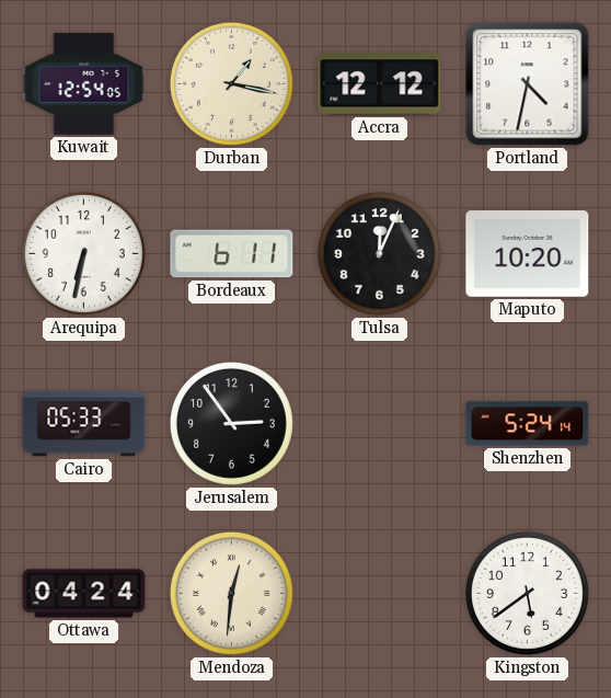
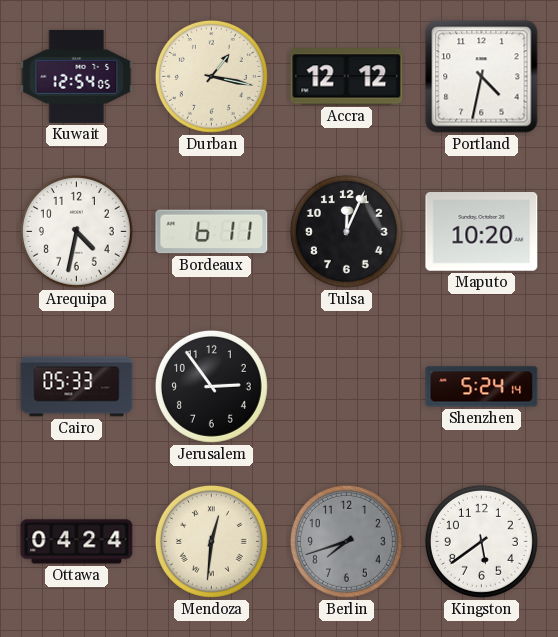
Arequipa: 6:32 -> 4:32 (76, 231)
Berlin: none -> 7:42 (346, 541)
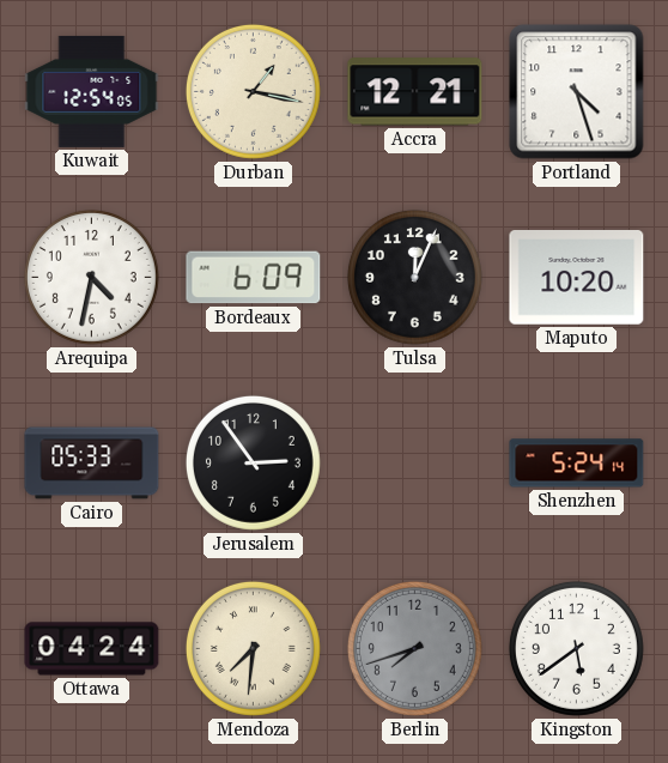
Accra: 12:12 -> 12:21 (415, 92)
Portland: 4:32 -> 4:27 (577, 92)
Bordeaux: 6:11 -> 6:09 (254, 278)
Mendoza: 12:31 -> 7:31 (253, 648)
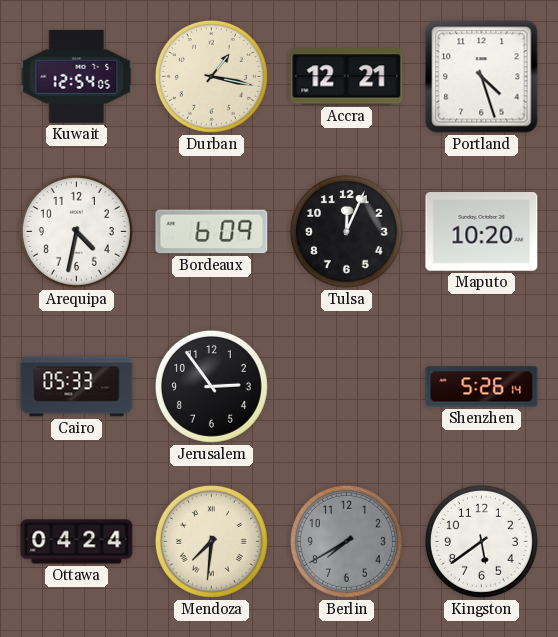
Shenzhen: 5:24 -> 5:26 (482, 387)
Berlin: 7:42 -> 7:40 (346, 541)
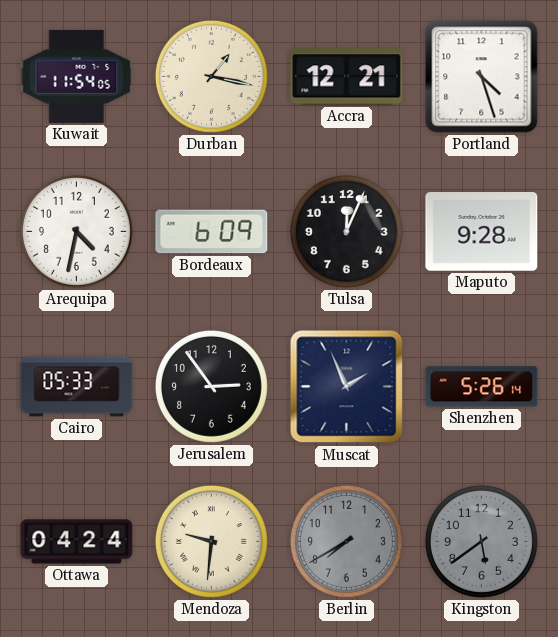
Kuwait: 12:54 -> 11:54 (77, 76)
Maputo: 10:20 -> 9:28 (482, 232)
Muscat: none -> 1:56 (347, 387)
Mendoza: 7:31 -> 9:31 (211, 541)
Kingston dial: white -> grey (481, 541)
